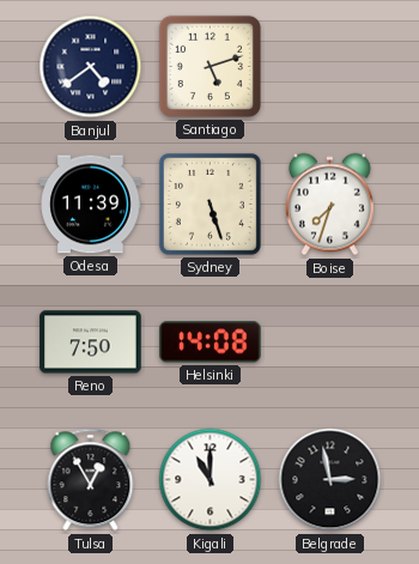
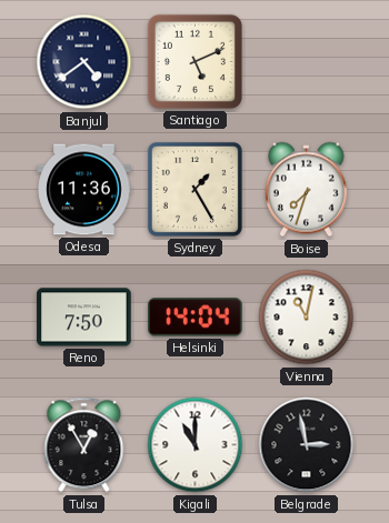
Santiago: 5:12 -> 5:11 (194, 61)
Odesa: 11:39 -> 11:36 (84, 190)
Sydney: 5:27 -> 1:25 (194, 189)
Helsinki: 14:08 -> 14:04 (196, 318)
Vienna: none -> 11:02 (307, 318)
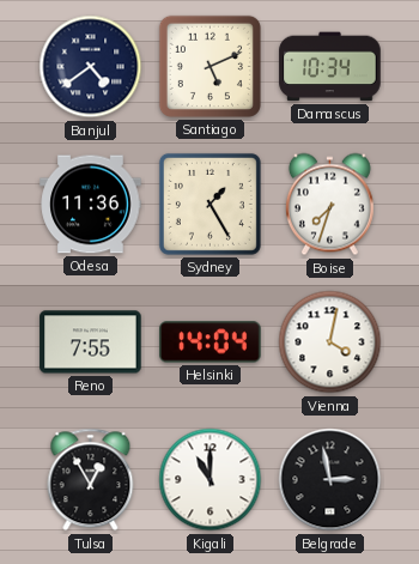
Damascus: none -> 10:34 (330, 67)
Reno: 7:50 -> 7:55 (91, 342)
Vienna: 11:02 -> 4:02 (330, 342)
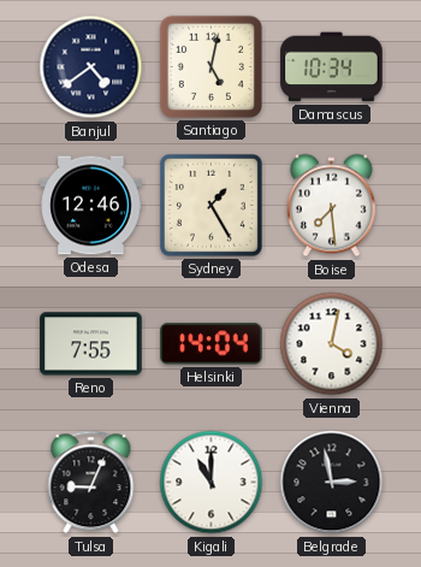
Santiago: 5:11 -> 5:02 (210, 66)
Odesa: 11:36 -> 12:46 (91, 206)
Boise: 7:33 -> 7:29 (331, 206)
Tulsa: 12:55 -> 9:04 (91, 483)
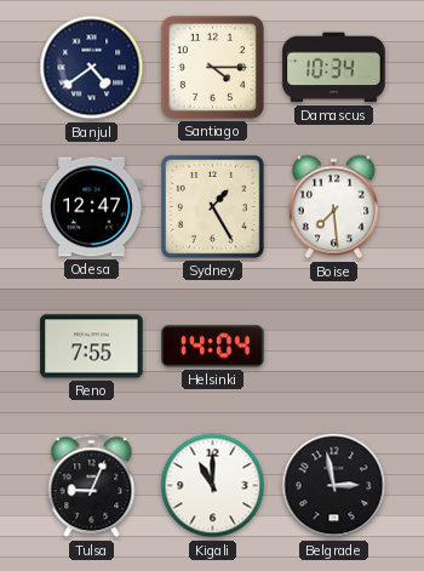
Santiago: 5:02 -> 4:15 (212, 67)
Odesa: 12:46 -> 12:47 (92, 207)
Vienna: 4:02 -> none (332, 344)
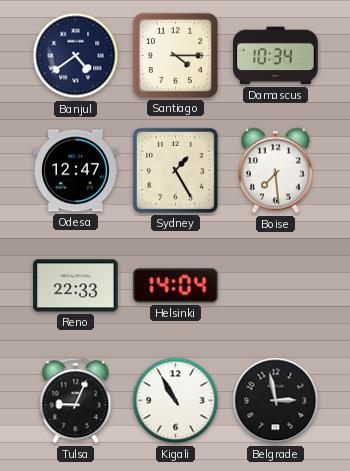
Reno: 7:55 -> 22:33 (76, 286)
Kigali: 11:00 -> 10:55 (176, 401)
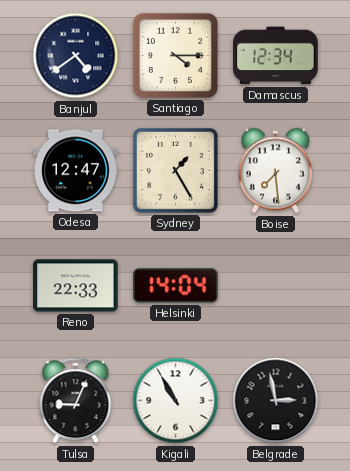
Damascus: 10:34 -> 12:34 (276, 56)
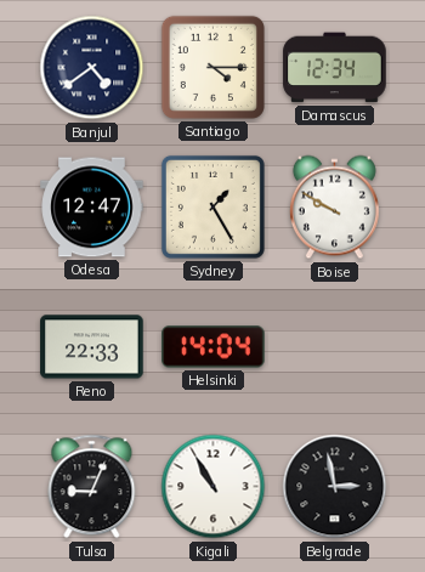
Boise: 7:29 -> 9:50 (334, 208)
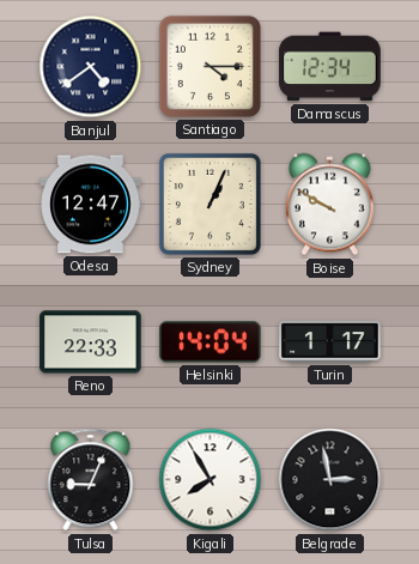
Sydney: 1:25 -> 1:04 (209, 204)
Turin: none -> 1:17 (330, 342)
Kigali: 10:55 -> 7:55 (211, 480)
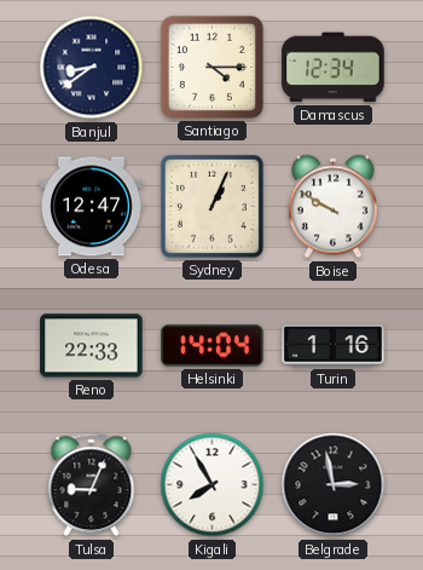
Banjul: 4:39 -> 8:39 (92, 68)
Turin: 1:17 -> 1:16 (334, 346)
